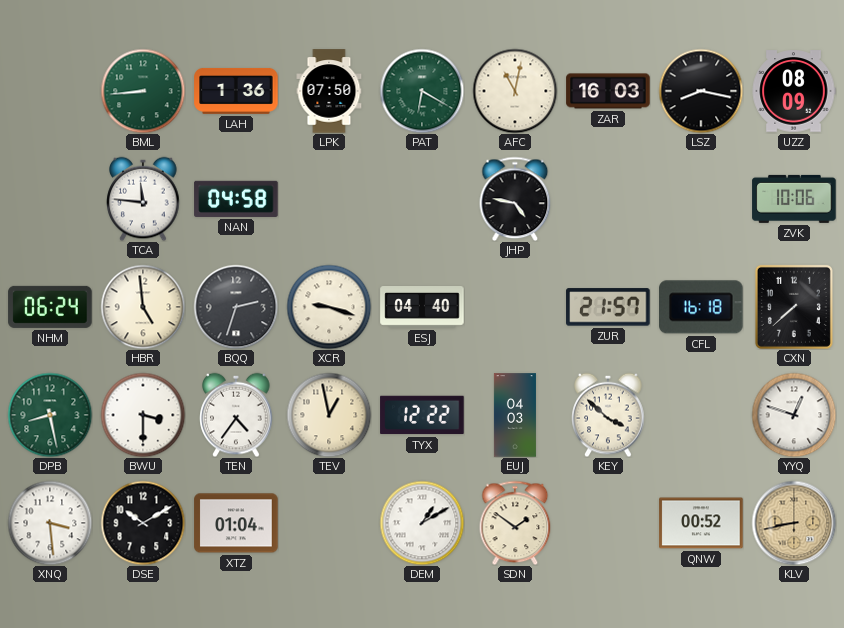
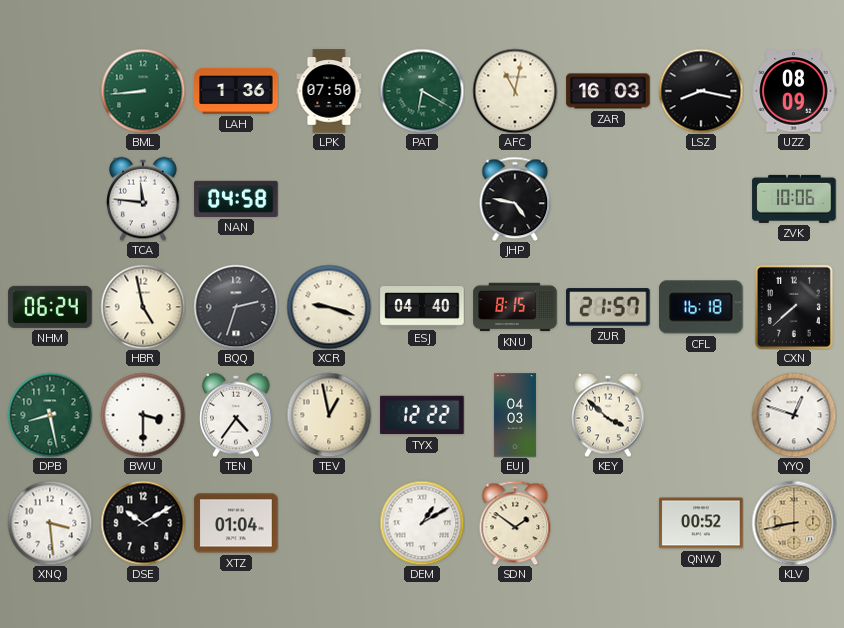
HBR: 4:59 -> 4:58 (143, 307)
KNU: none -> 8:15 (515, 307)
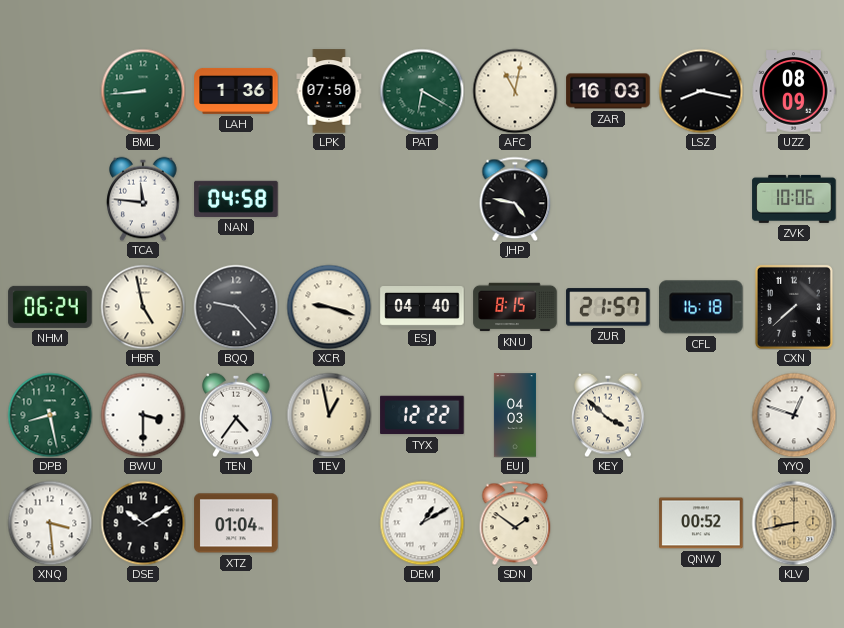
BQQ: 2:33 -> 9:23 (236, 307)
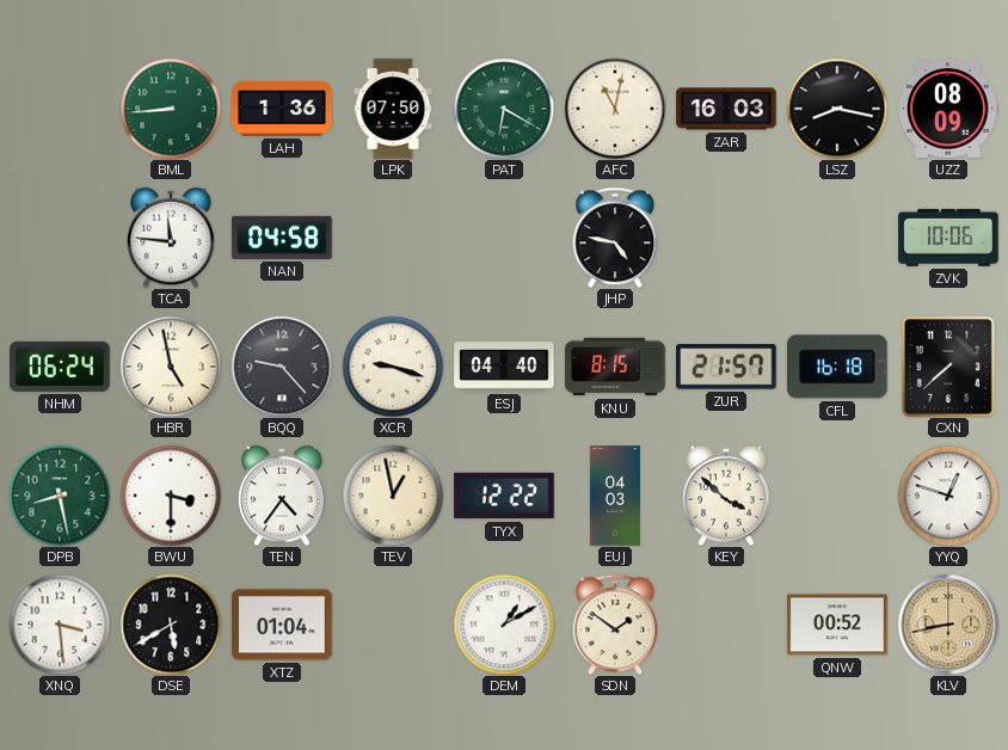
DSE: 10:10 -> 5:40 (171, 625)
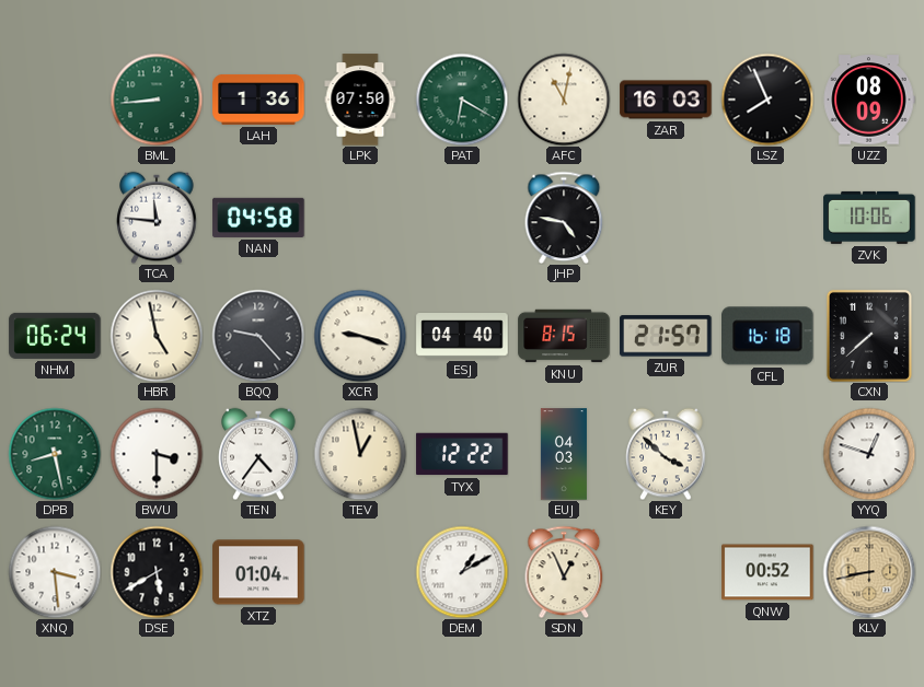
LSZ: 8:17 -> 7:56 (767, 100)
SDN: 1:51 -> 12:56 (564, 572)
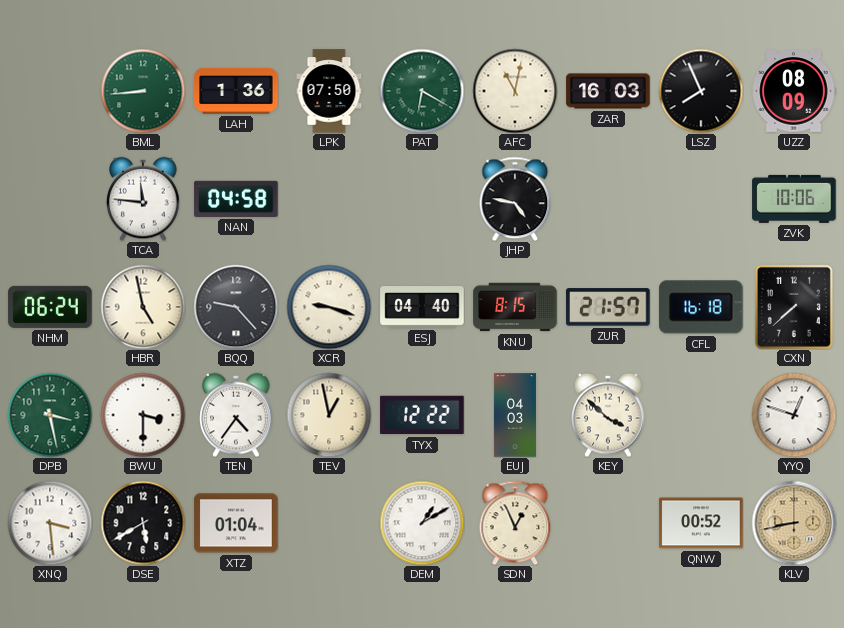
DPB: 8:28 -> 3:28 (50, 415)
